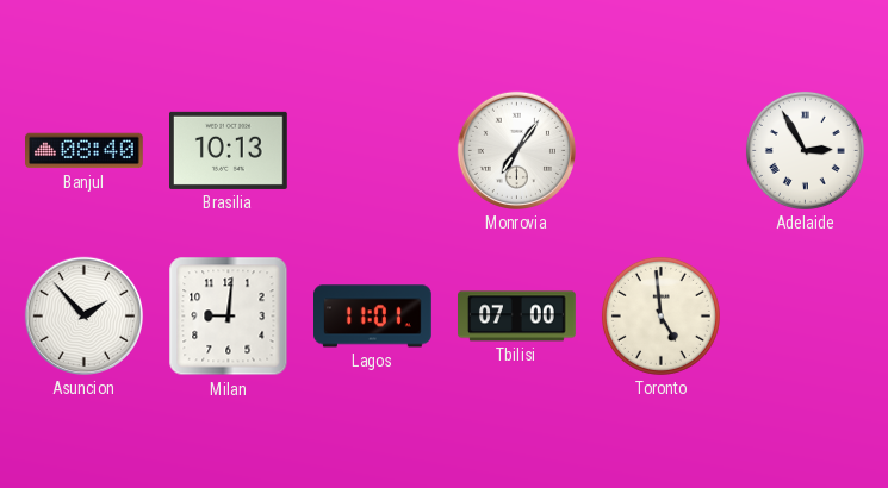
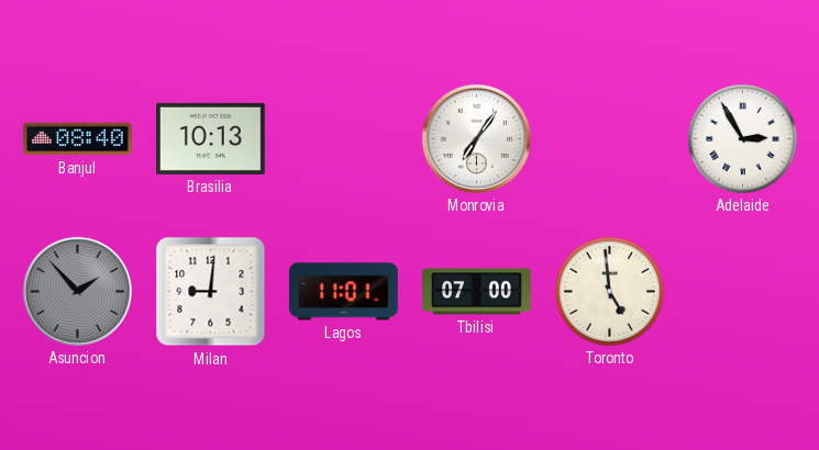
Asuncion dial: white -> grey (77, 291)
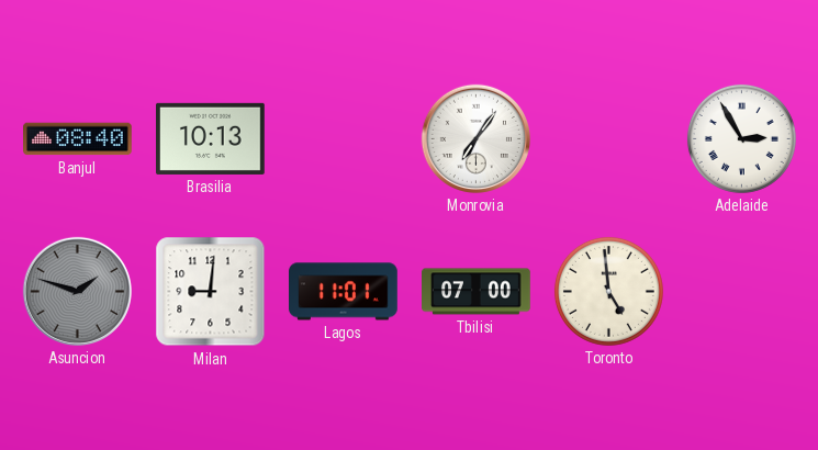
Asuncion: 1:53 -> 1:48 (77, 291)
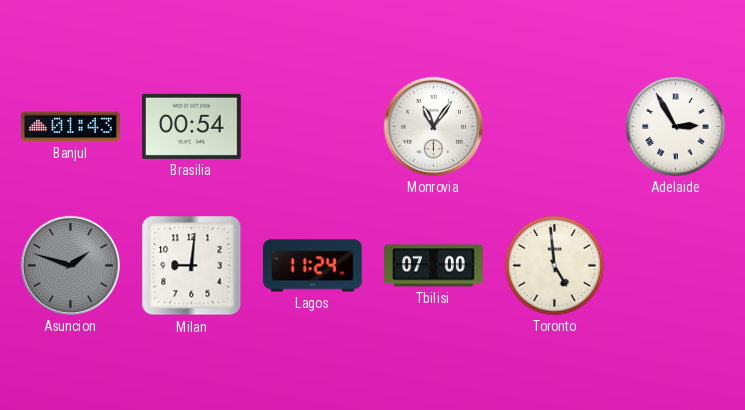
Banjul: 08:40 -> 01:43 (71, 127)
Brasilia: 10:13 -> 00:54 (192, 126)
Monrovia: 7:06 -> 11:06 (433, 126)
Lagos: 11:01 -> 11:24 (313, 266)
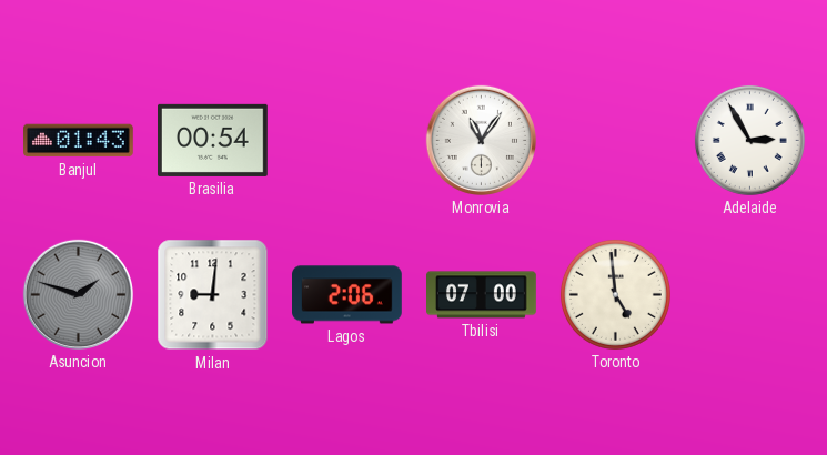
Lagos: 11:24 -> 2:06 (347, 295)
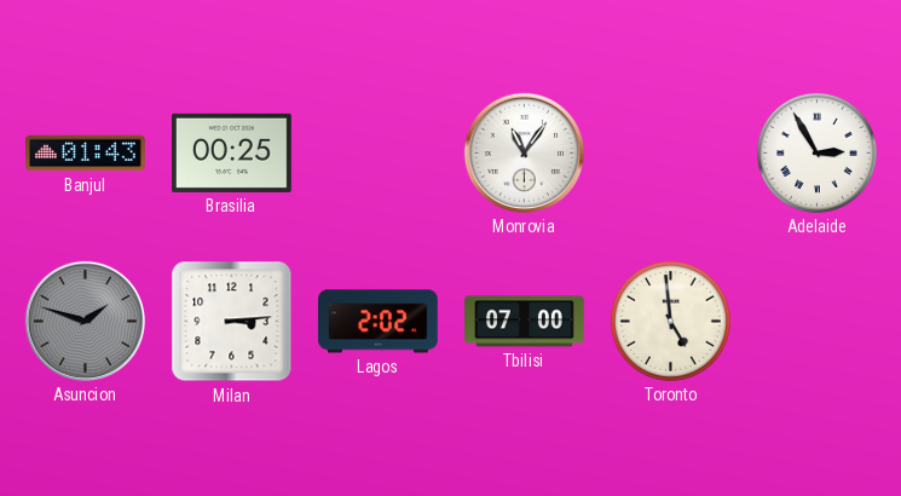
Brasilia: 00:54 -> 00:25 (232, 152)
Milan: 9:01 -> 3:14 (232, 322)
Lagos: 2:06 -> 2:02 (379, 322)
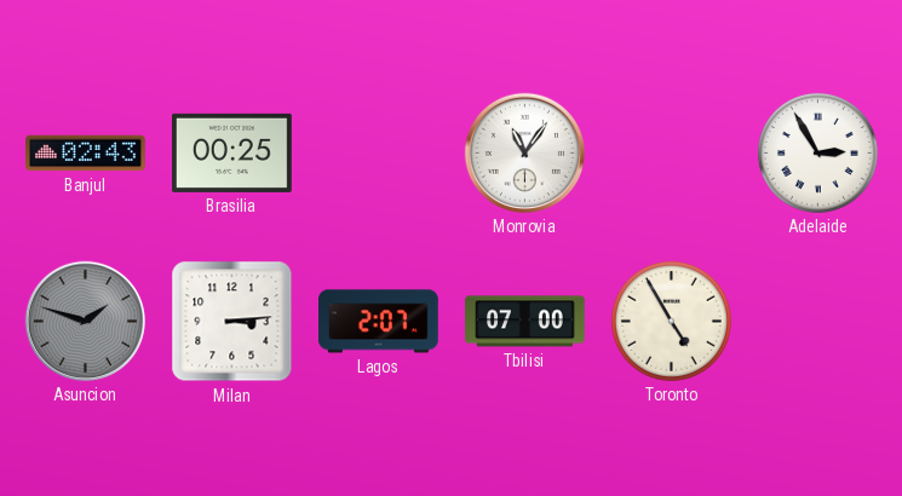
Banjul: 01:43 -> 02:43 (86, 154)
Lagos: 2:02 -> 2:07 (379, 322)
Toronto: 4:59 -> 4:55 (671, 321)
